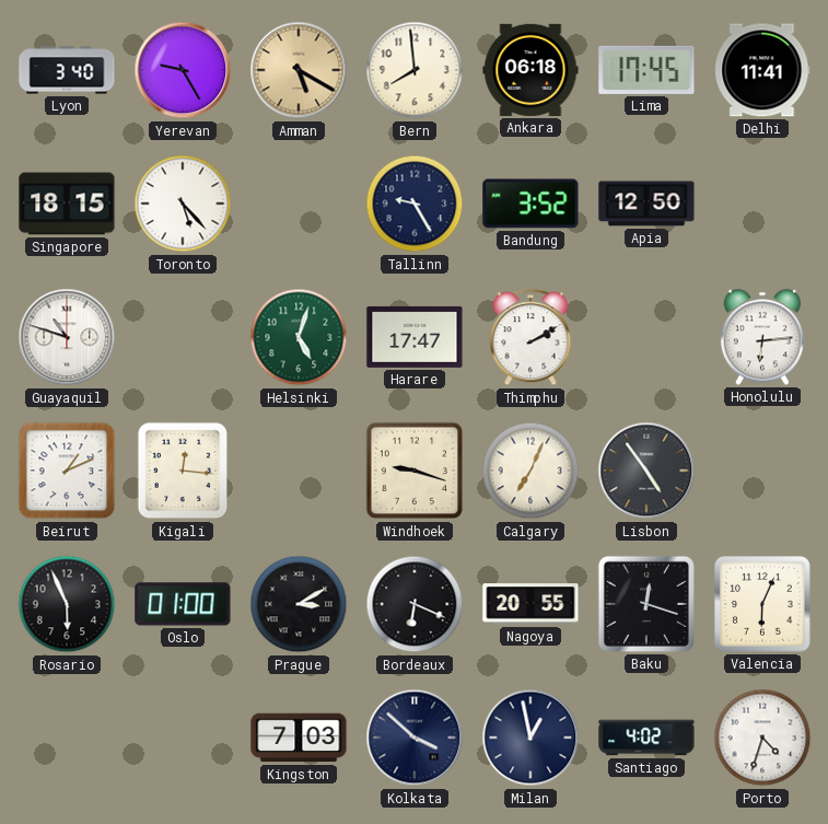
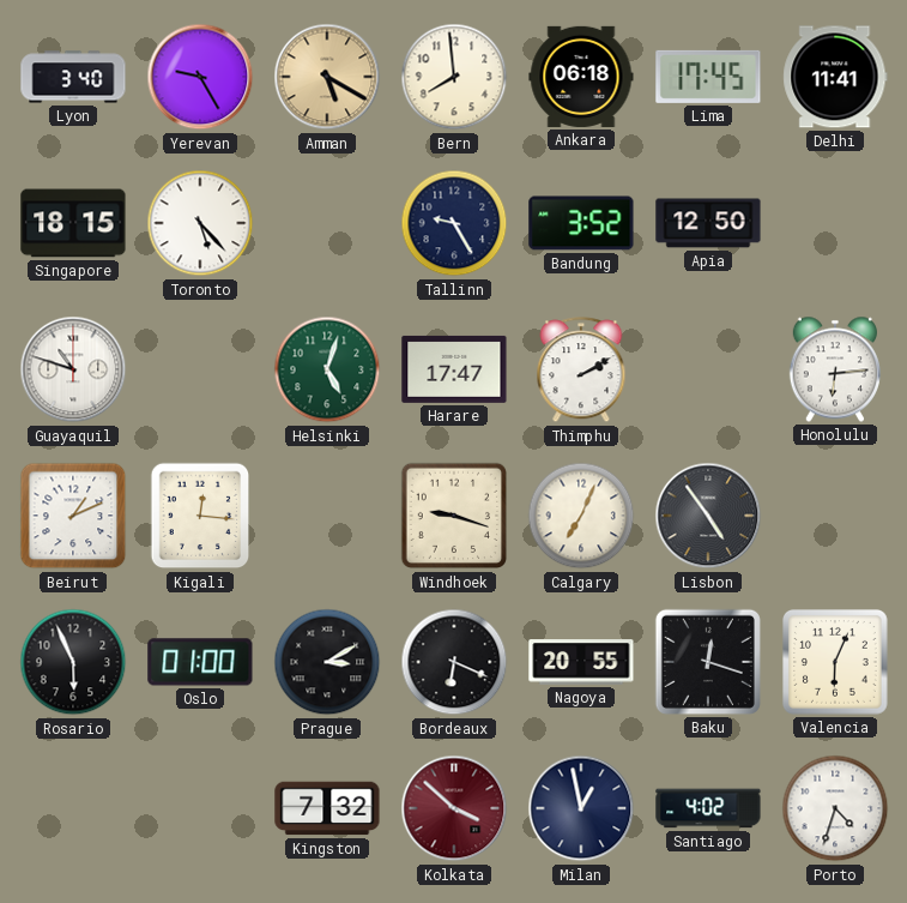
Kingston: 7:03 -> 7:32 (327, 808)
Kolkata dial: navy -> burgundy (454, 808)
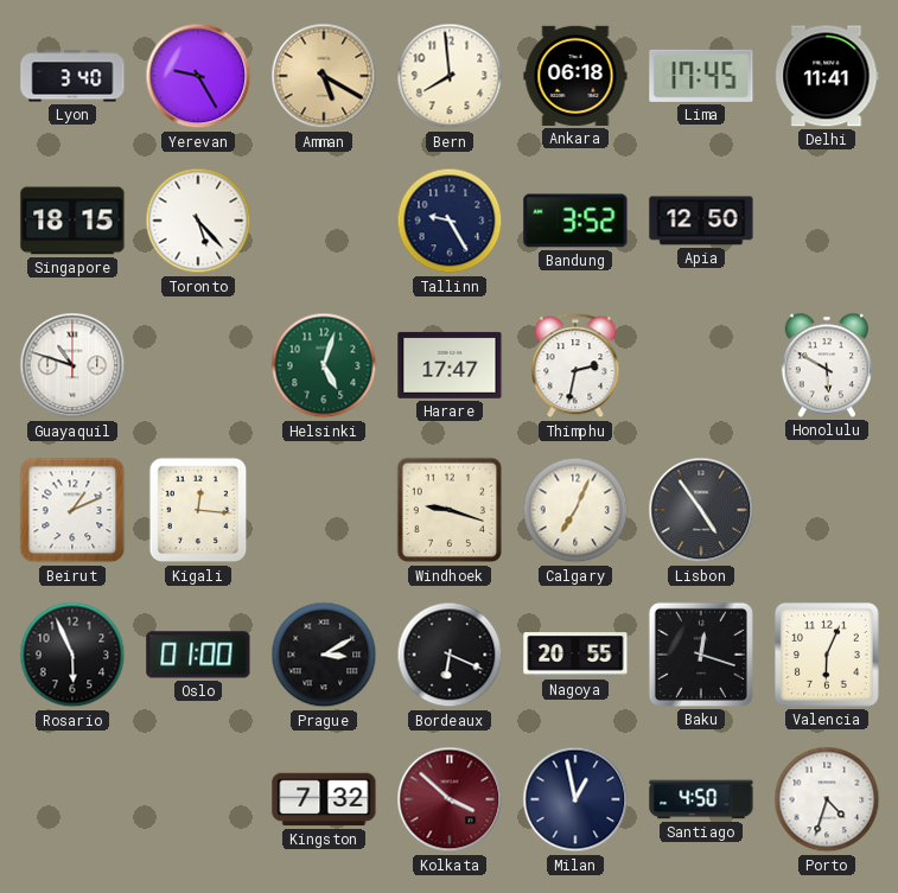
Thimphu: 2:10 -> 2:32 (575, 366)
Honolulu: 6:14 -> 5:50 (827, 365)
Santiago: 4:02 -> 4:50 (701, 799)
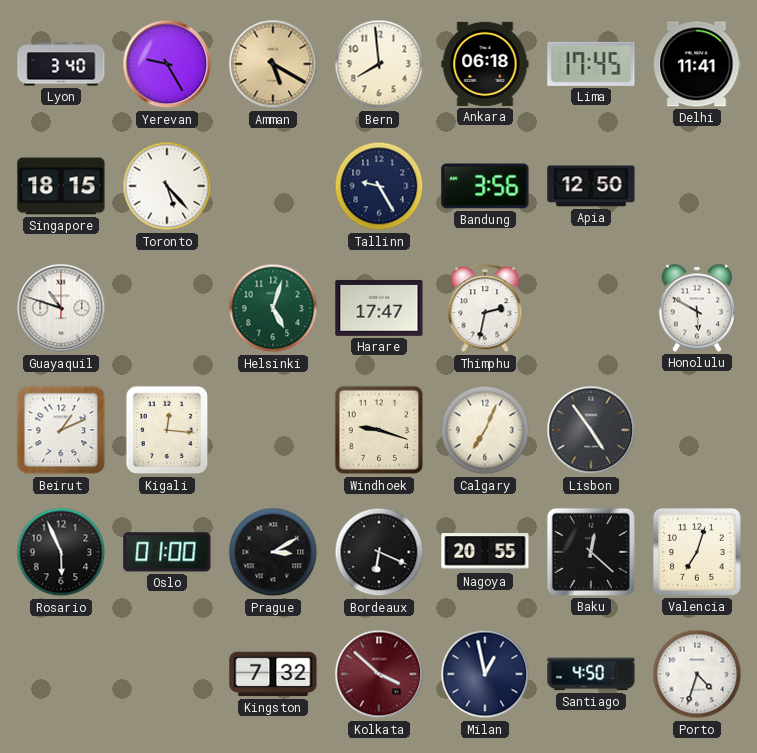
Bandung: 3:52 -> 3:56 (485, 186)
Baku: 12:18 -> 12:22 (591, 552)
Valencia: 6:04 -> 7:03 (698, 553)
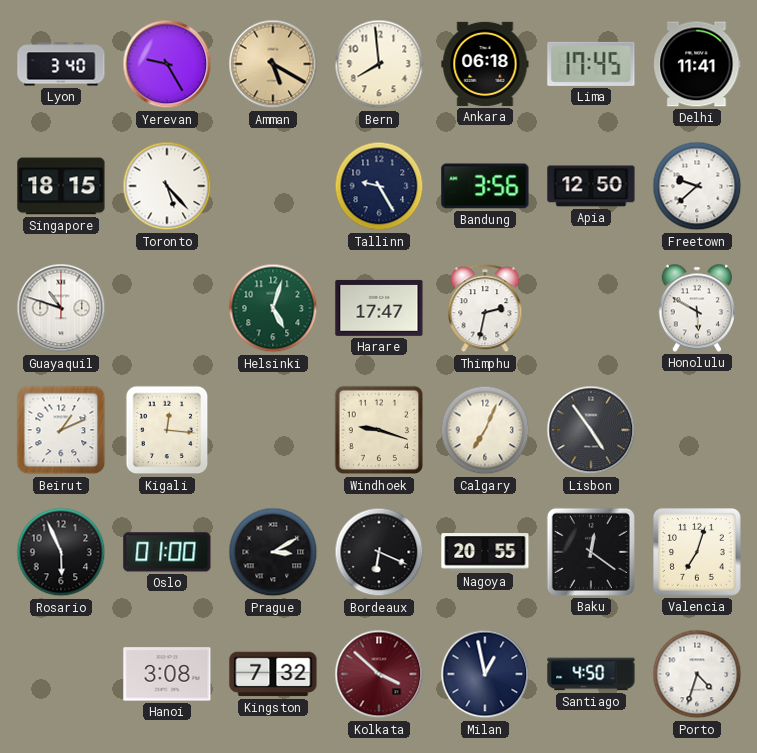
Freetown: none -> 9:38 (697, 186)
Baku: 12:22 -> 12:21 (591, 552)
Hanoi: none -> 3:08 (167, 674)
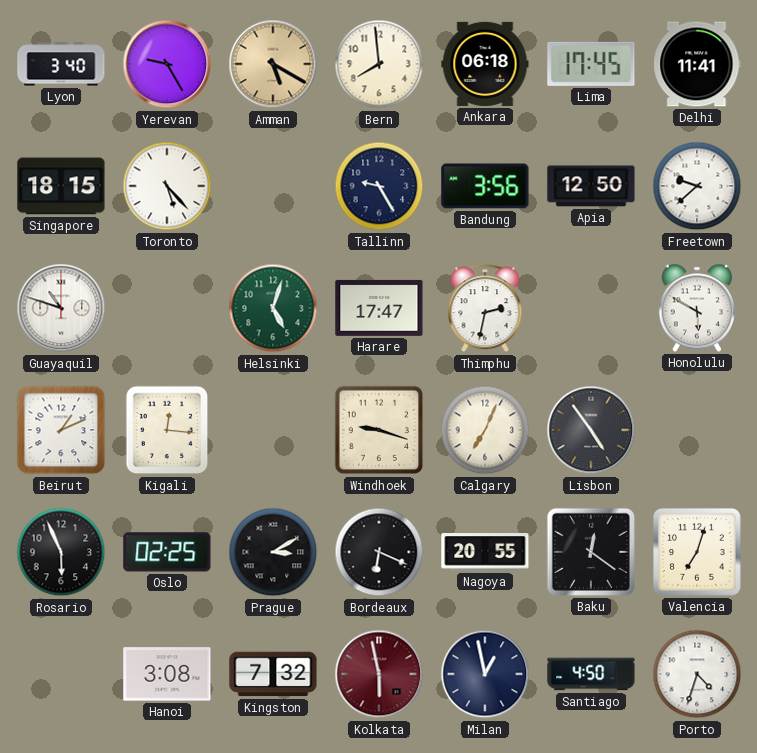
Oslo: 01:00 -> 02:25 (167, 552)
Kolkata: 3:52 -> 5:58 (379, 674)
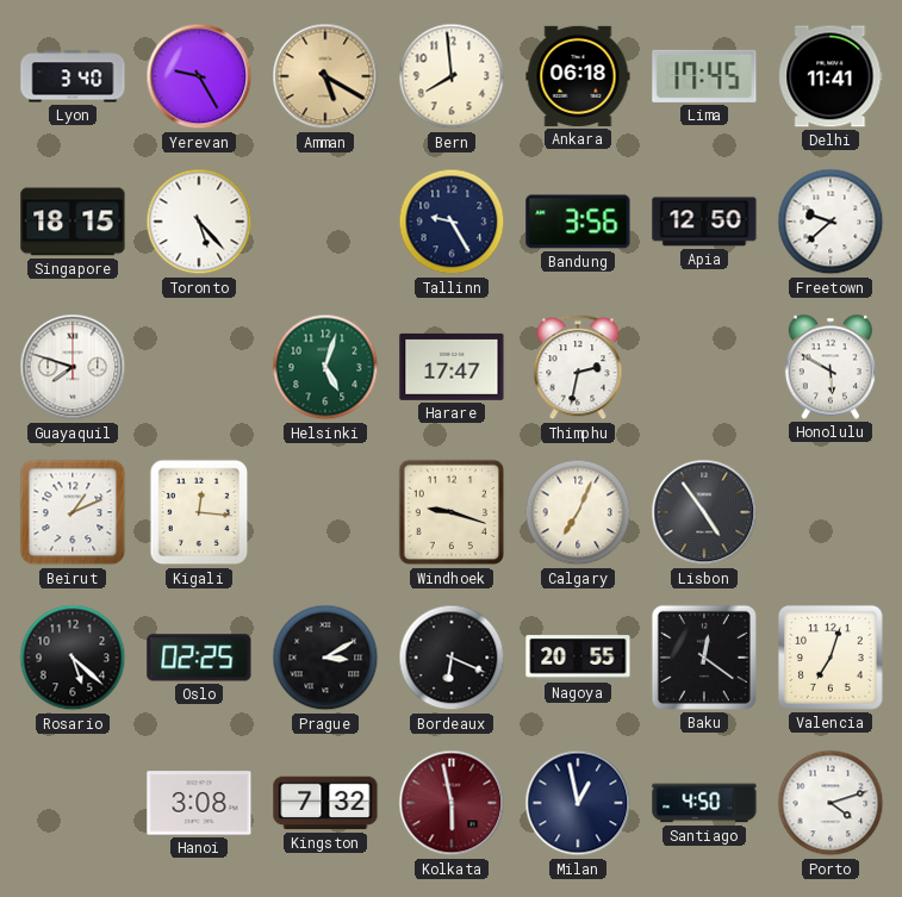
Guayaquil: 10:48 -> 7:48 (73, 367)
Rosario: 5:56 -> 5:22 (73, 658)
Porto: 4:33 -> 4:12 (831, 803)
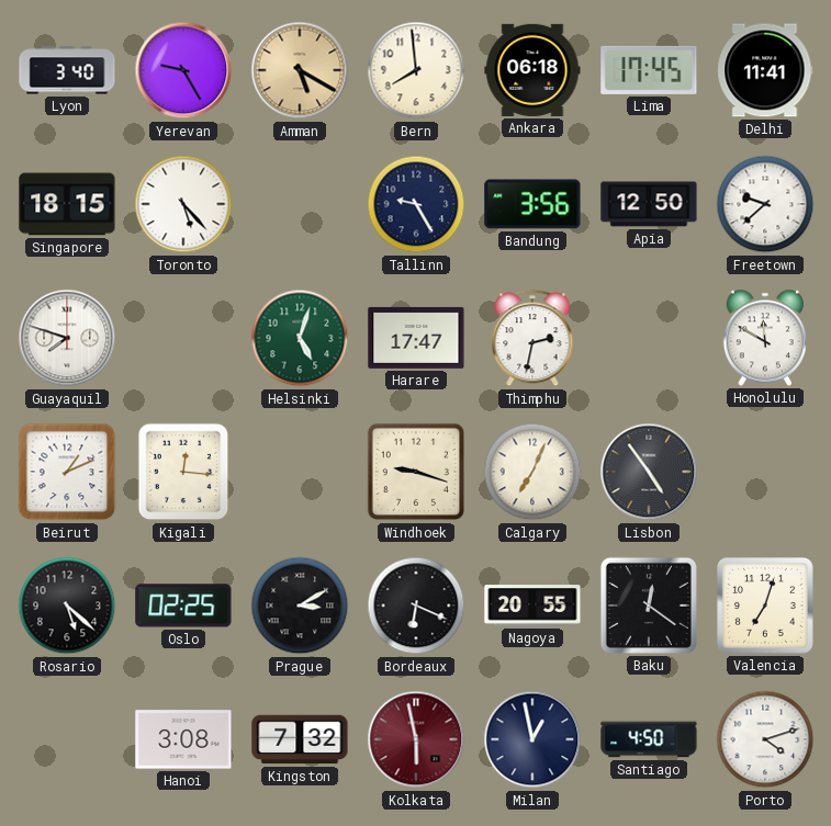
Honolulu: 5:50 -> 11:50 (765, 338)
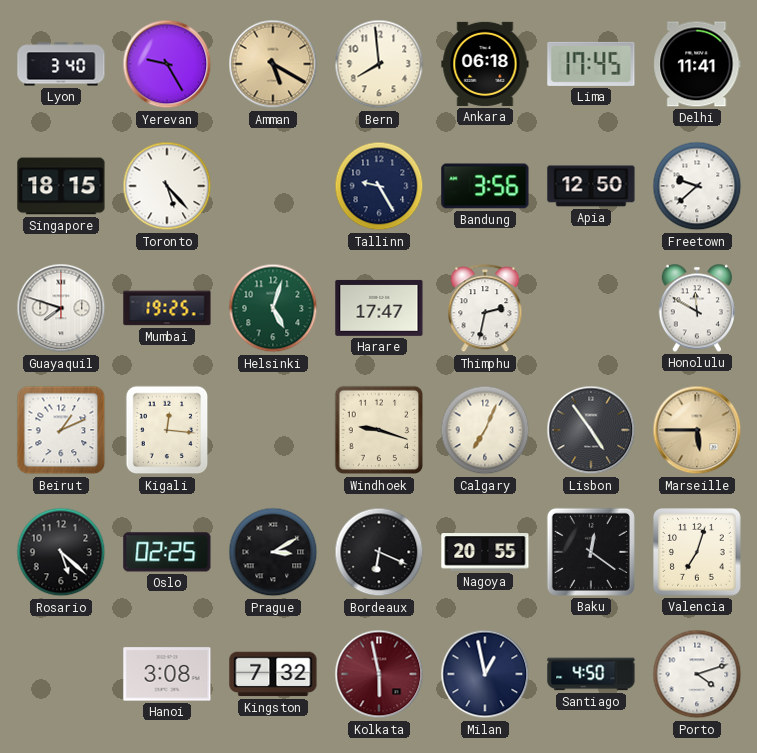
Mumbai: none -> 19:25 (167, 308)
Marseille: none -> 5:45 (697, 430)
